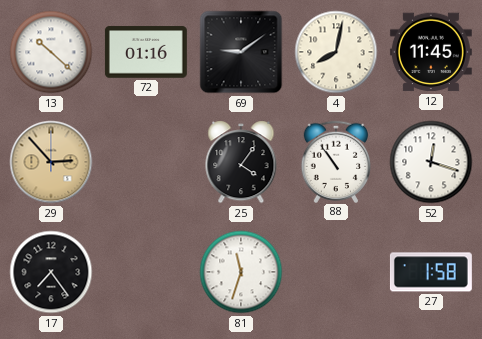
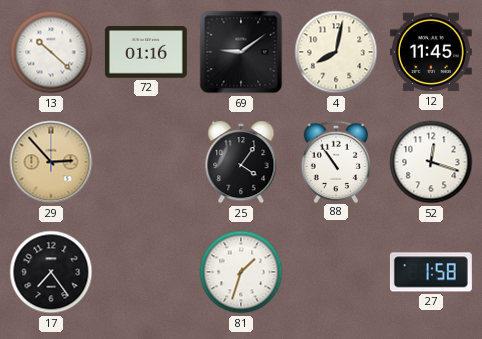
81: 11:33 -> 1:33 (241, 272)
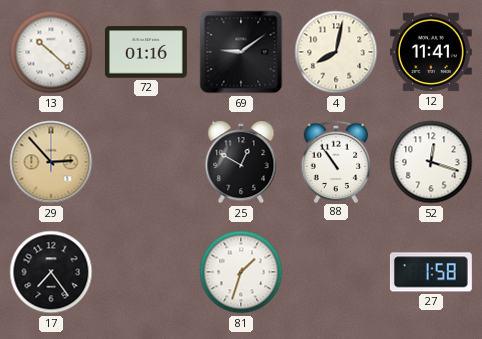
12: 11:45 -> 11:41 (431, 52)
25: 4:06 -> 12:50 (241, 162)
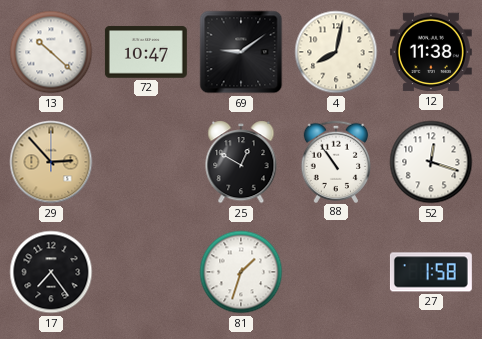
72: 01:16 -> 10:47 (146, 52)
12: 11:41 -> 11:38 (431, 52)
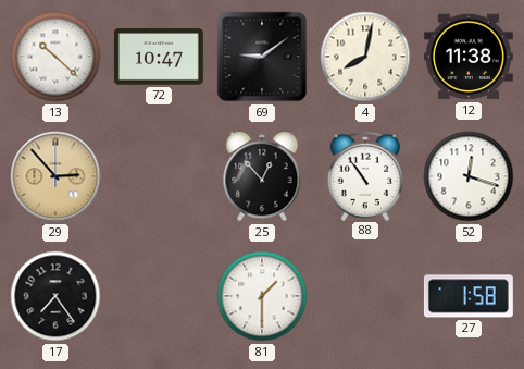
25: 12:50 -> 12:53 (262, 176)
81: 1:33 -> 1:30 (262, 296)
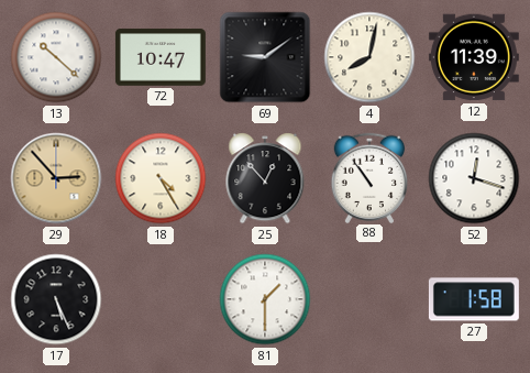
12: 11:38 -> 11:39 (474, 57)
18: none -> 4:25 (161, 178)
17: 7:24 -> 5:26 (56, 299)
